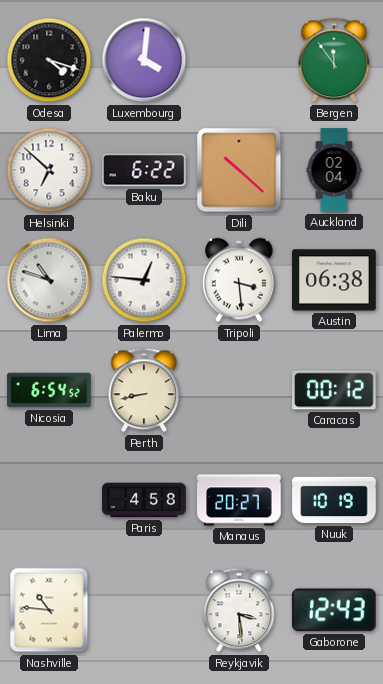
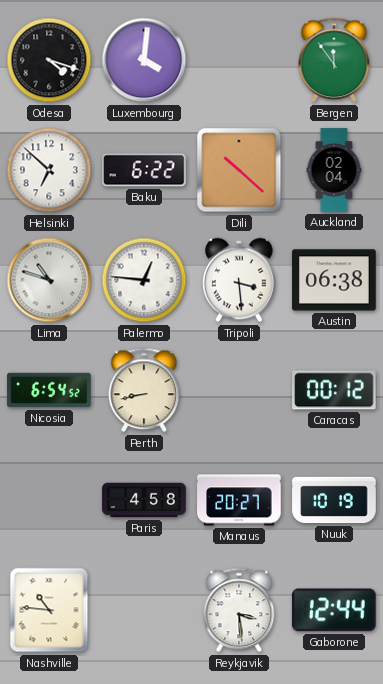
Gaborone: 12:43 -> 12:44 (334, 610)
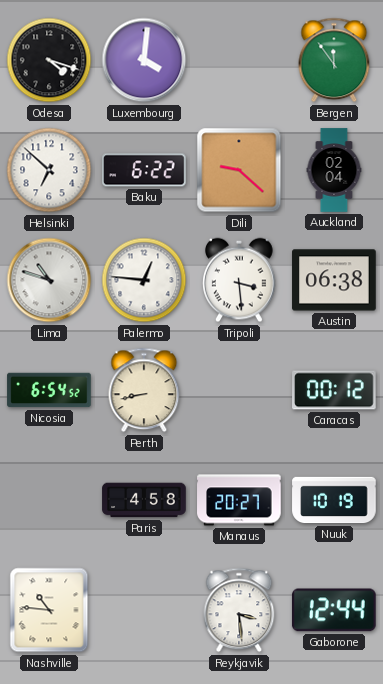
Dili: 10:22 -> 9:22 (239, 170)
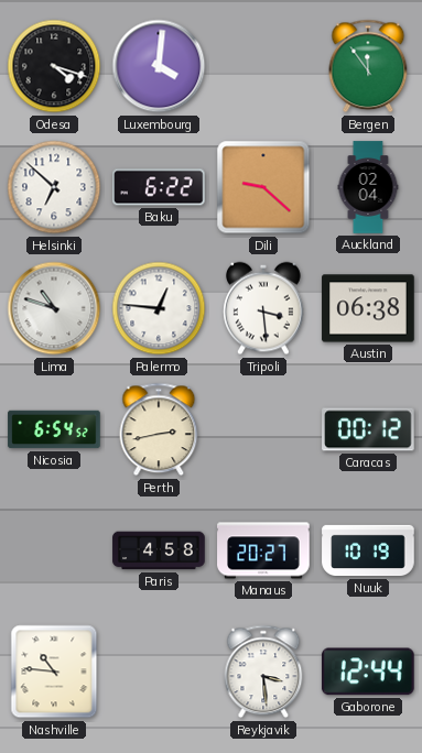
Perth: 8:43 -> 2:43 (159, 429)
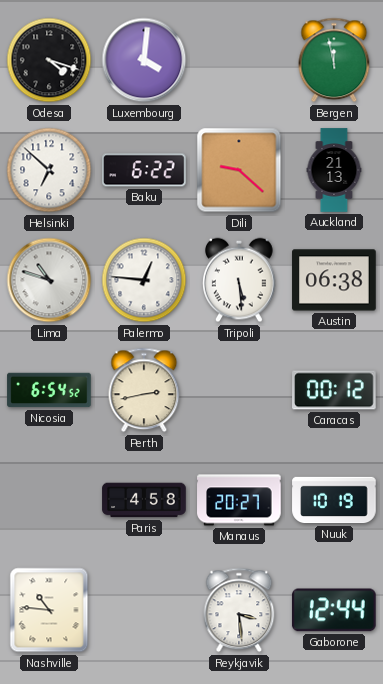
Bergen: 11:54 -> 11:58 (334, 60)
Auckland: 02:04 -> 21:13 (334, 170)
Tripoli: 3:29 -> 5:29 (239, 280)
